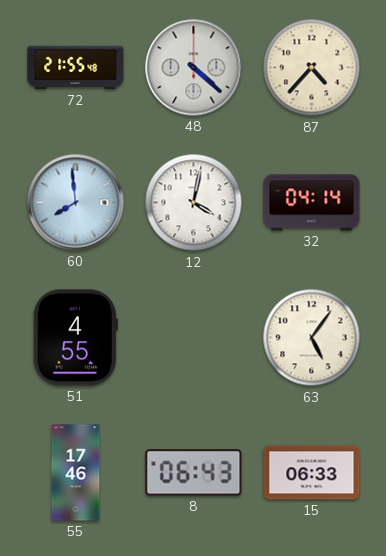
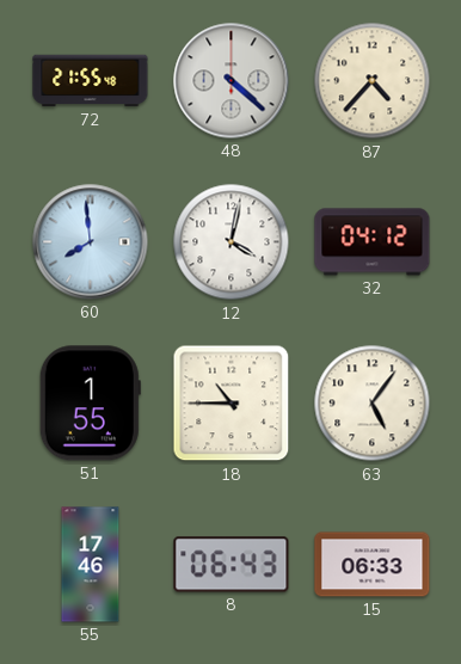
32: 04:14 -> 04:12 (373, 242)
51: 4:55 -> 1:55 (90, 404)
18: none -> 10:45 (232, 404)
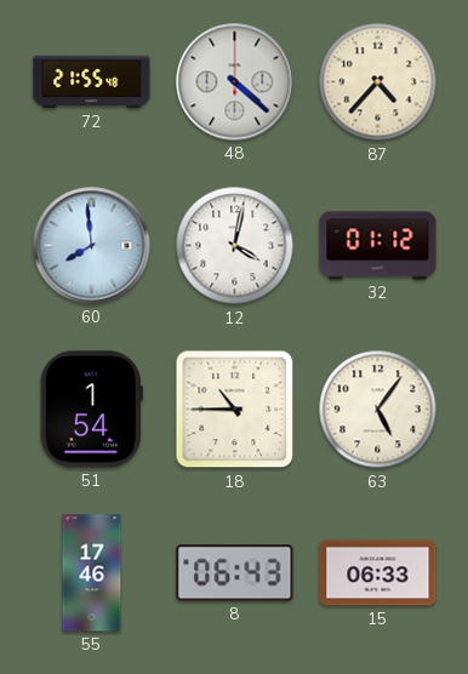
32: 04:12 -> 01:12 (378, 246)
51: 1:55 -> 1:54 (91, 410)
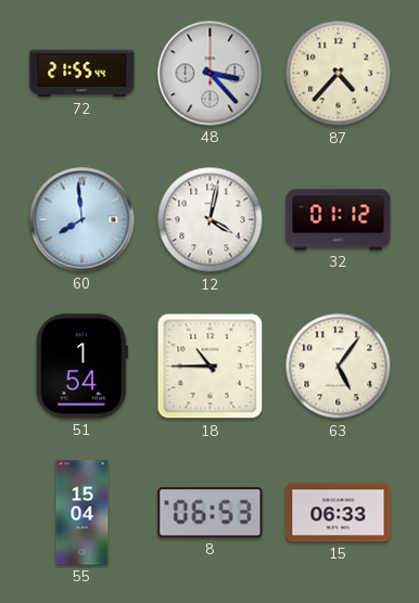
72: 21:55:48 -> 21:55:44 (82, 74)
48: 4:22 -> 3:23 (211, 74)
55: 17:46 -> 15:04 (82, 513)
8: 06:43 -> 06:53 (211, 513)
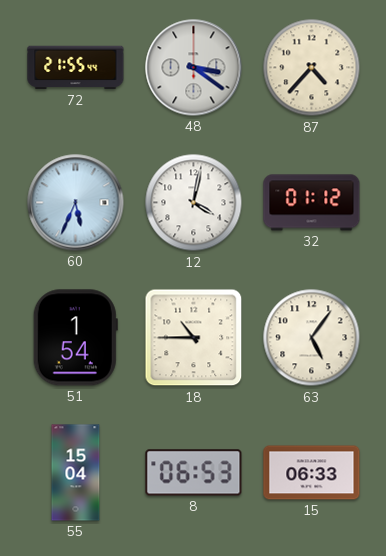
48: 3:23 -> 3:21 (194, 68)
60: 7:59 -> 5:34 (76, 203)
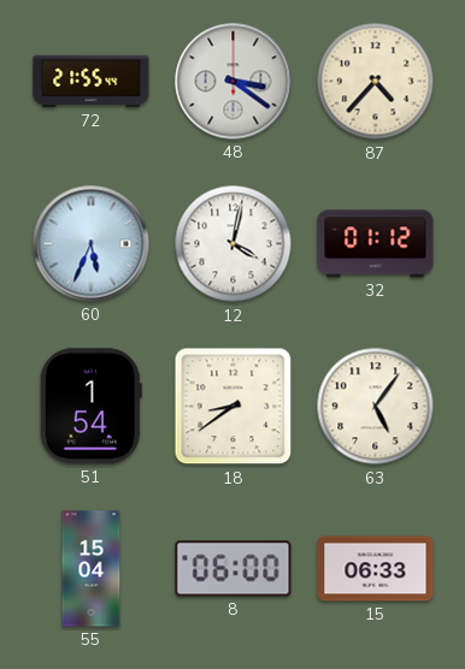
18: 10:45 -> 8:39 (234, 407)
8: 06:53 -> 06:00 (234, 569)
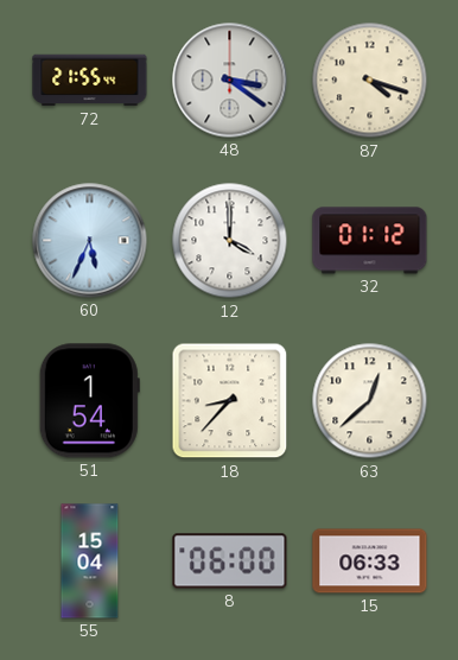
87: 4:37 -> 4:18 (370, 81)
12: 4:02 -> 4:00 (230, 241)
18: 8:39 -> 8:37 (230, 401)
63: 5:06 -> 12:38 (370, 401)
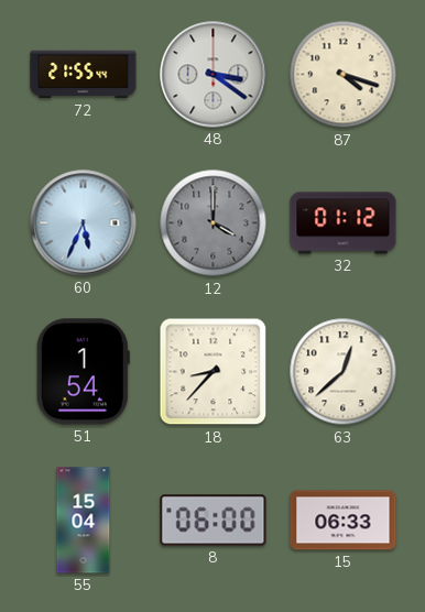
12 dial: white -> grey (214, 223)
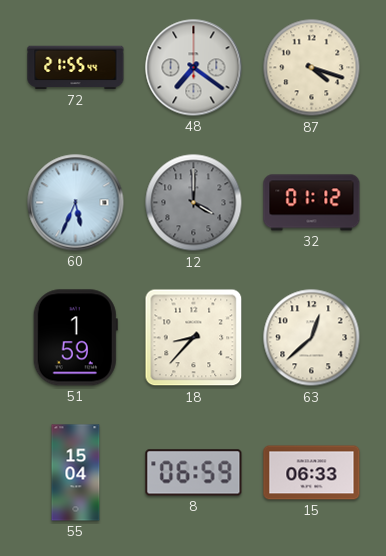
48: 3:21 -> 7:21 (194, 68)
51: 1:54 -> 1:59 (75, 338)
8: 06:00 -> 06:59 (194, 473)
